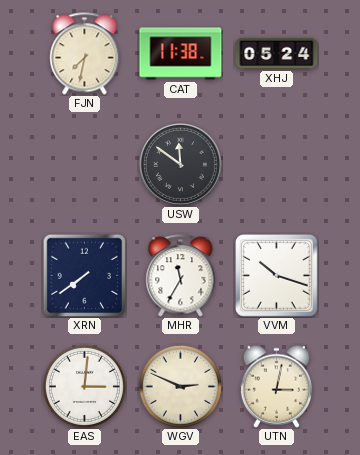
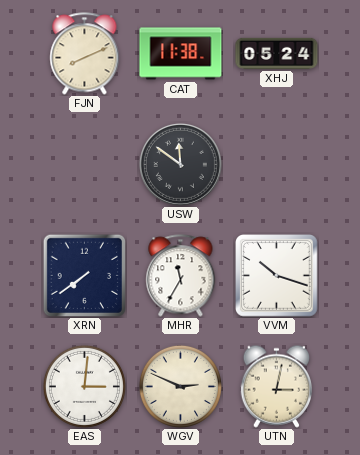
FJN: 7:32 -> 8:11 (85, 54)
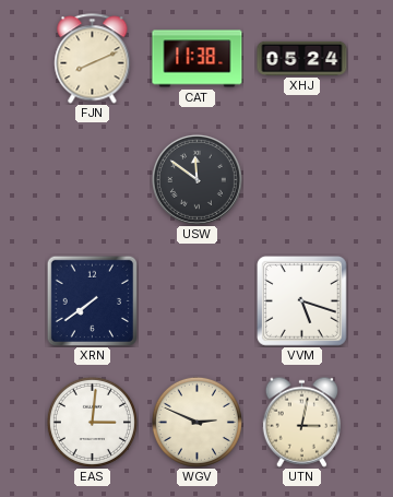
MHR: 11:35 -> none (181, 276)
VVM: 10:18 -> 5:18 (302, 301)
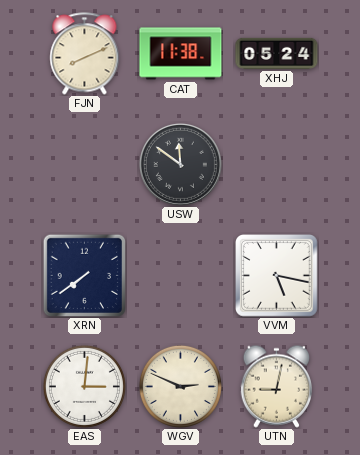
VVM: 5:18 -> 5:17 (277, 276)
UTN: 3:02 -> 9:02 (276, 386)
